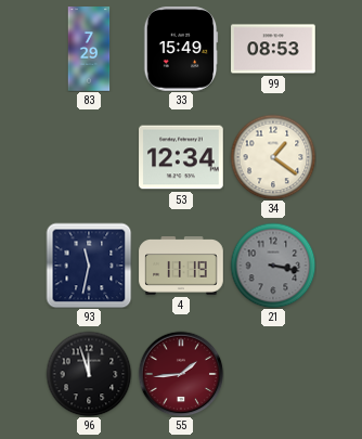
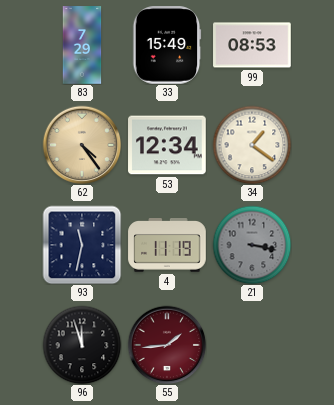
62: none -> 4:24 (82, 145)
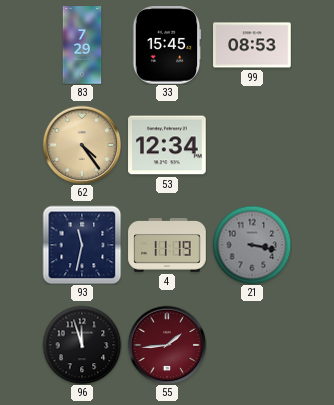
33: 15:49 -> 15:45 (167, 45)
34: 1:21 -> none (252, 145)
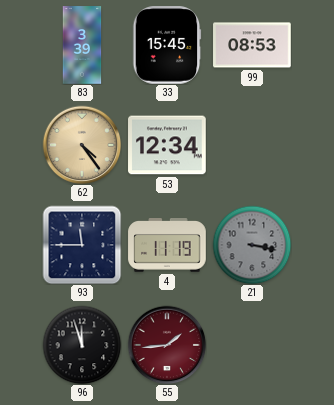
83: 7:29 -> 3:39 (82, 45)
93: 11:32 -> 11:45 (82, 245)
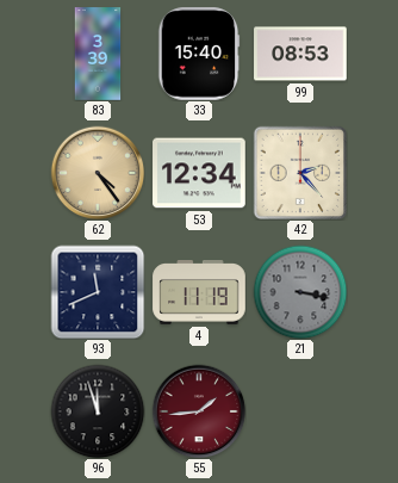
33: 15:45 -> 15:40 (199, 54)
42: none -> 2:23 (300, 173)
93: 11:45 -> 11:41 (98, 292)
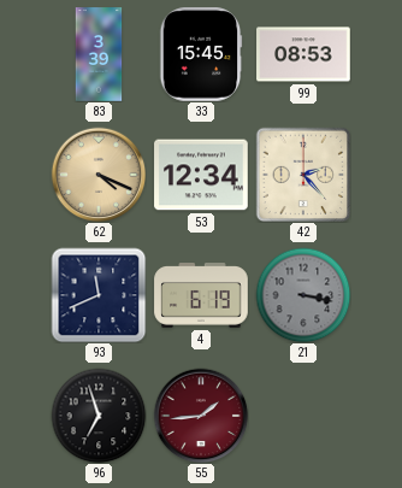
33: 15:40 -> 15:45 (201, 54)
62: 4:24 -> 4:19 (99, 175)
4: 11:19 -> 6:19 (201, 296)
96: 11:57 -> 6:57 (99, 416)
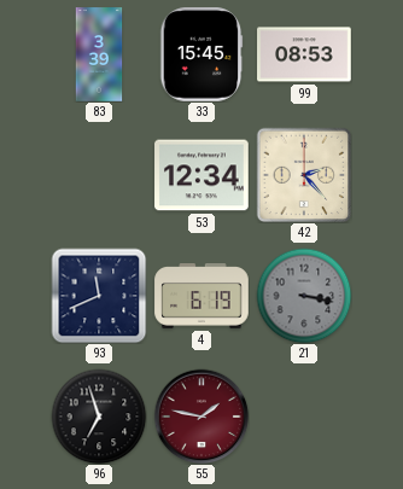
62: 4:19 -> none (99, 175)
55: 1:44 -> 1:47 (201, 417)
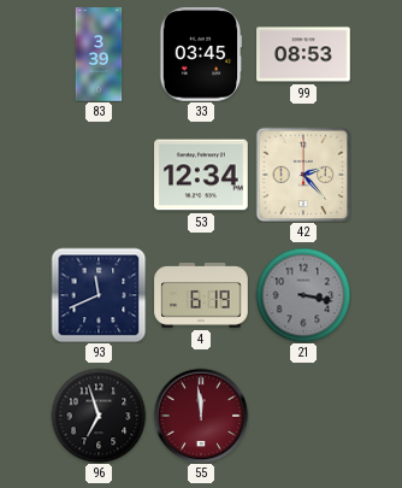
33: 15:45 -> 03:45 (201, 54)
55: 1:47 -> 11:59 (201, 416)
